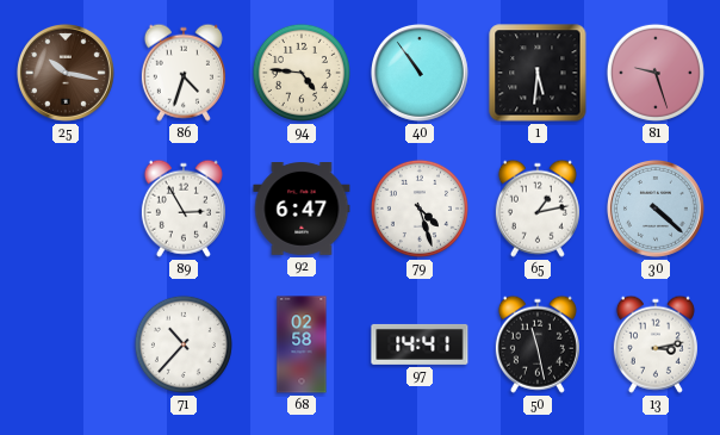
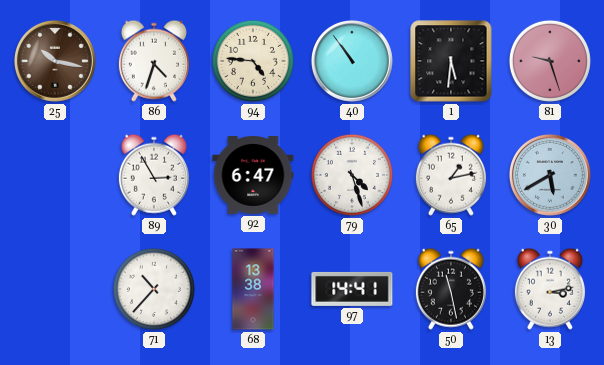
30: 4:22 -> 5:40 (550, 175)
68: 02:58 -> 13:38 (253, 289)
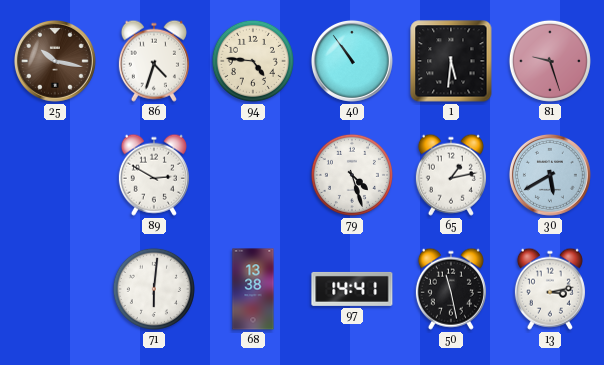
89: 2:55 -> 2:50 (154, 175)
92: 6:47 -> none (253, 176)
71: 10:37 -> 6:01 (154, 289)
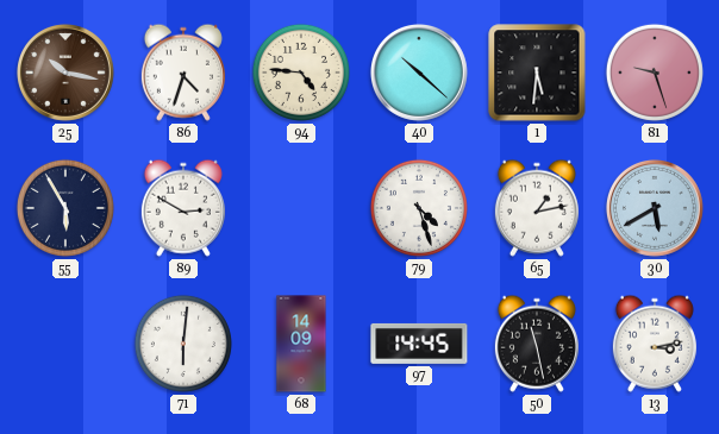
40: 10:54 -> 10:22 (419, 73)
55: none -> 5:55 (65, 208)
68: 13:38 -> 14:09 (301, 344)
97: 14:41 -> 14:45 (419, 344)
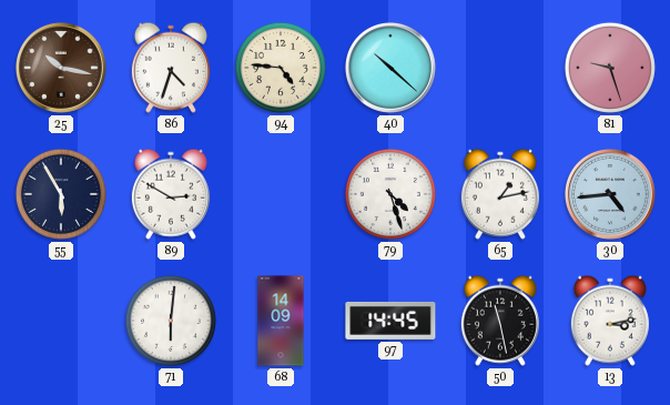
1: 5:31 -> none (537, 73)
30: 5:40 -> 4:44 (610, 194)
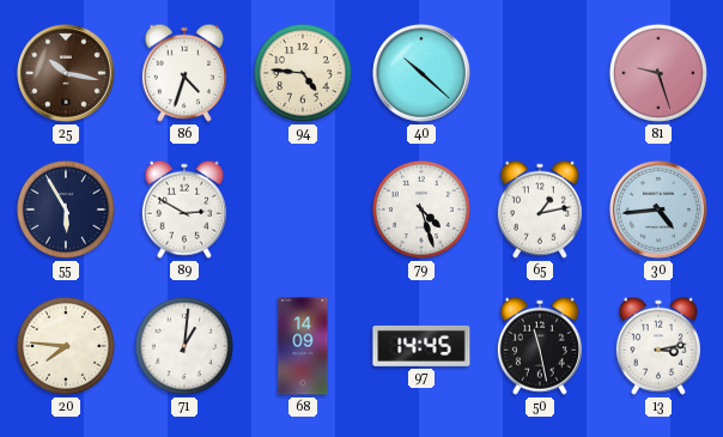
20: none -> 7:46 (66, 346)
71: 6:01 -> 1:01 (184, 346)
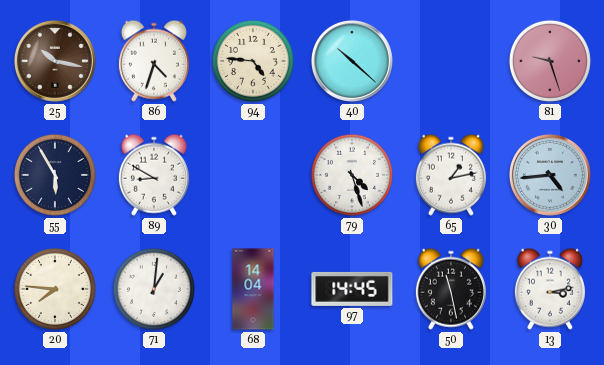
89: 2:50 -> 8:50 (154, 175)
68: 14:09 -> 14:04 (253, 289)
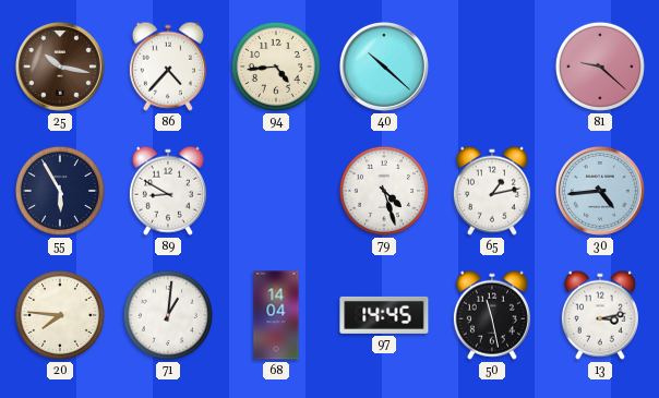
86: 4:33 -> 4:37 (168, 67)
94: 4:46 -> 4:44 (276, 67)
81: 9:27 -> 9:22 (600, 67)
